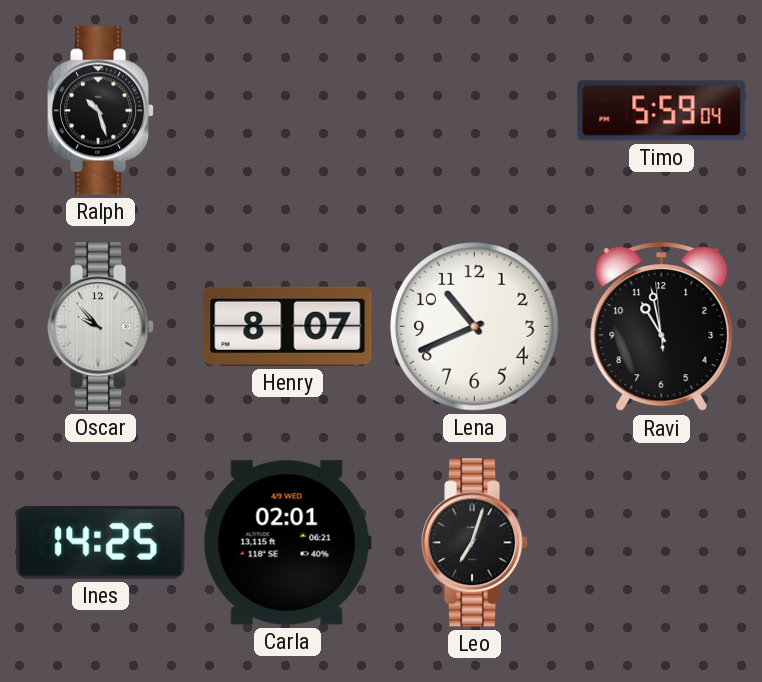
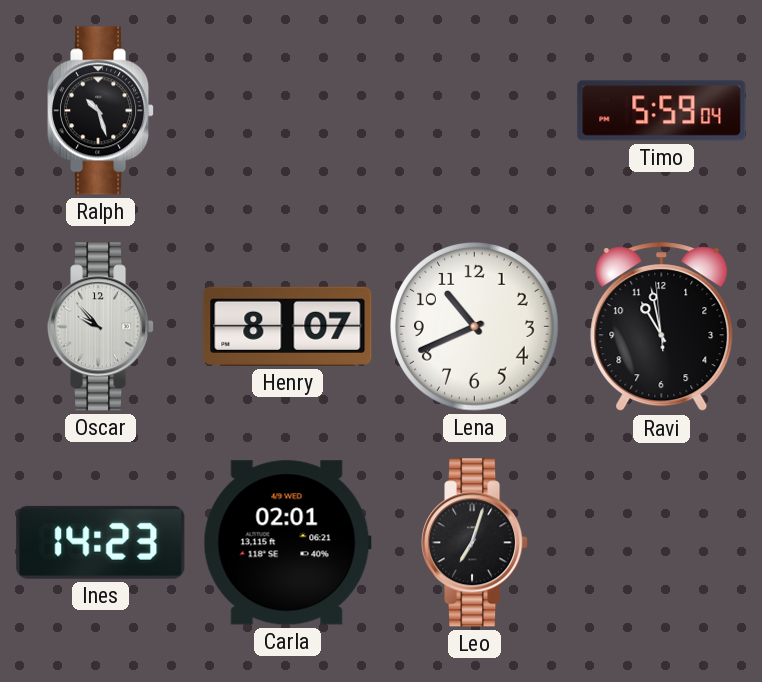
Ines: 14:25 -> 14:23 (101, 542)
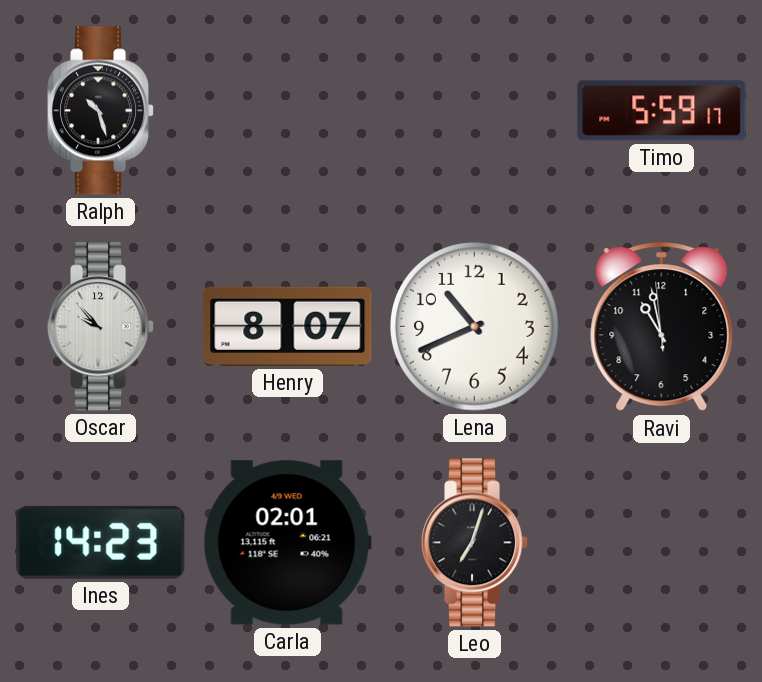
Timo: 5:59:04 -> 5:59:17 (662, 111)
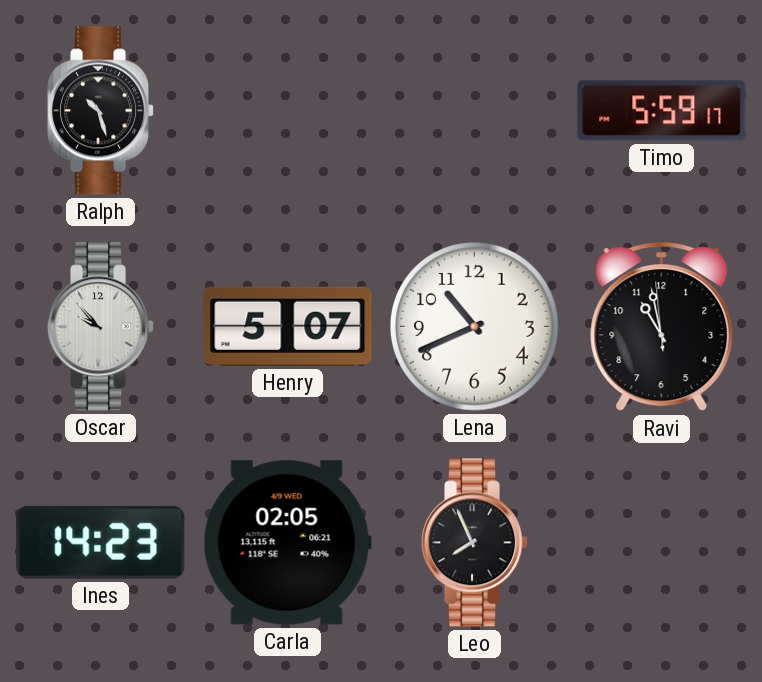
Henry: 8:07 -> 5:07 (288, 326)
Carla: 02:01 -> 02:05 (287, 543)
Leo: 7:03 -> 7:56 (476, 543)
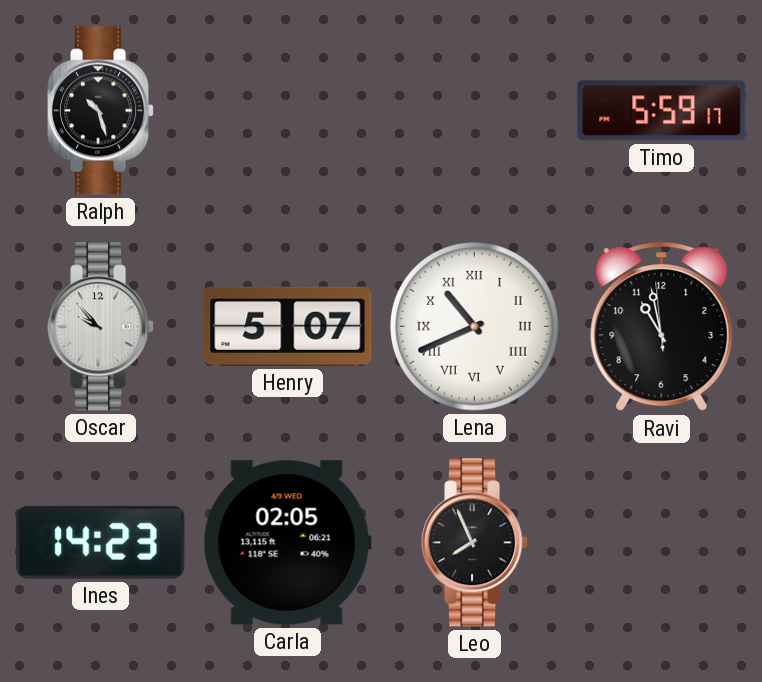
Lena numerals: Arabic -> Roman (475, 327)
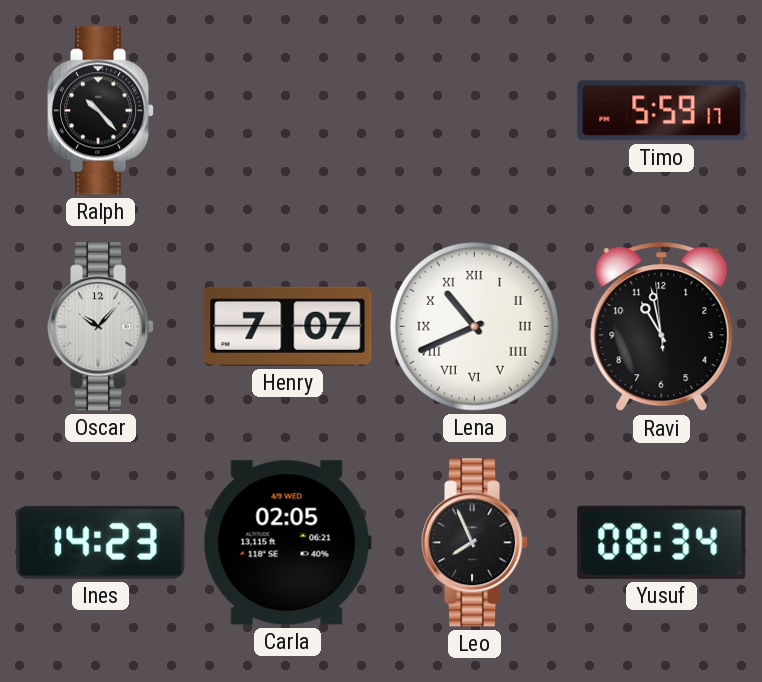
Ralph: 10:27 -> 10:23 (102, 111)
Oscar: 9:53 -> 10:07 (102, 327)
Henry: 5:07 -> 7:07 (288, 326)
Yusuf: none -> 08:34 (662, 542)
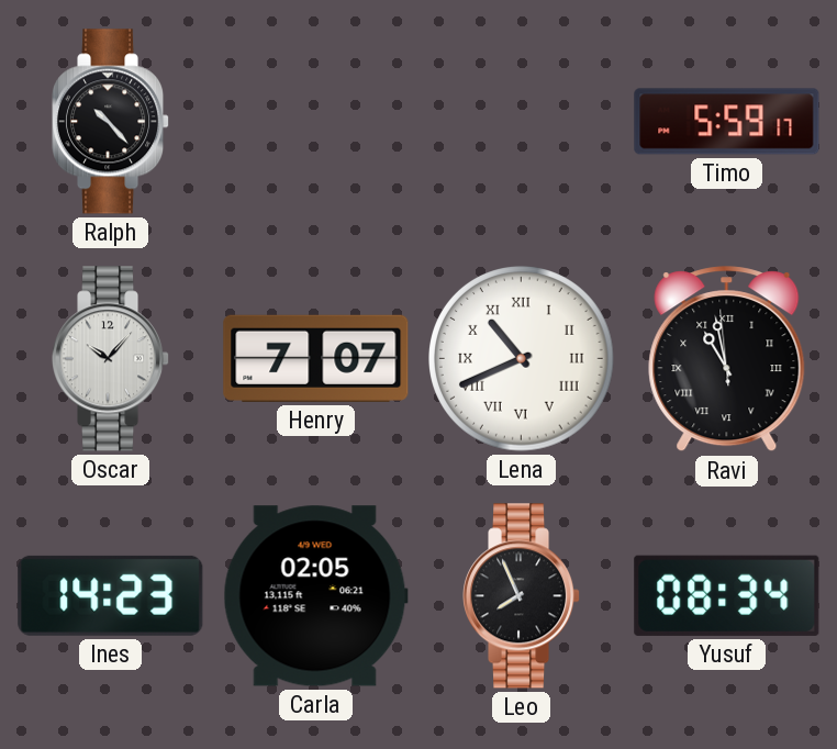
Ravi numerals: Arabic -> Roman (727, 359)
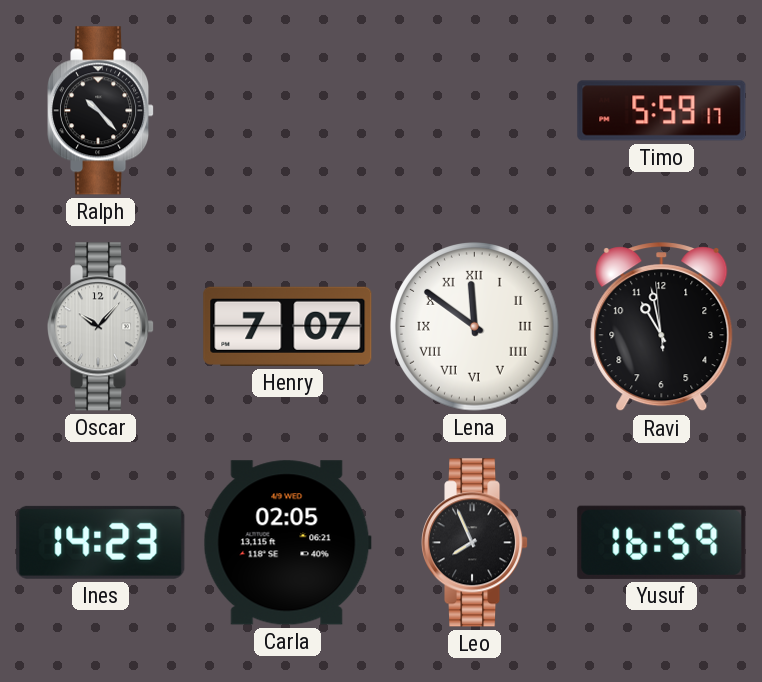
Lena: 10:41 -> 11:51 (475, 327)
Ravi numerals: Roman -> Arabic (662, 327)
Yusuf: 08:34 -> 16:59 (662, 542)
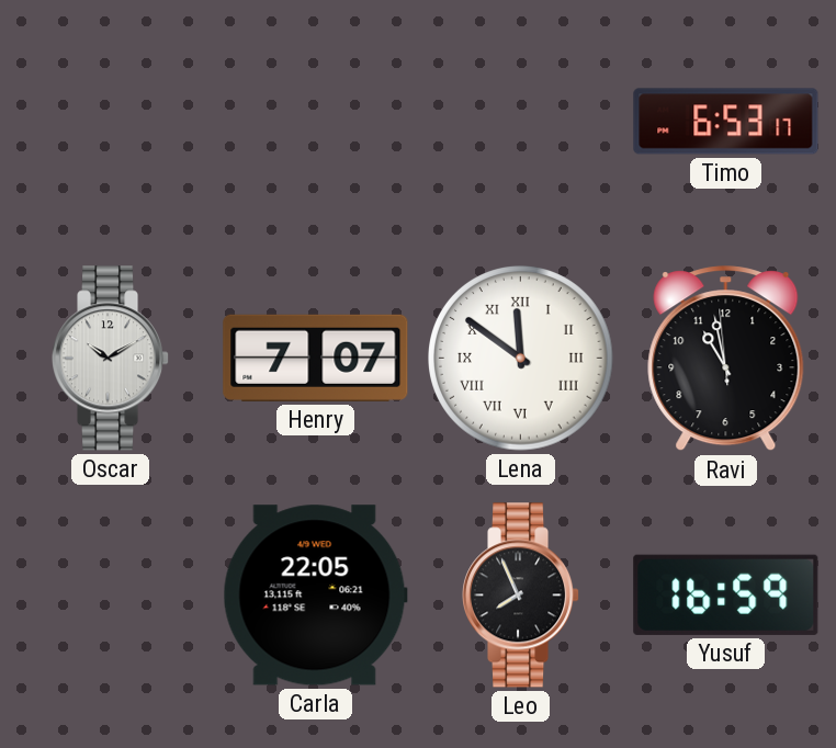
Ralph: 10:23 -> none (102, 111)
Timo: 5:59 -> 6:53 (726, 122)
Oscar: 10:07 -> 10:10 (112, 359)
Ines: 14:23 -> none (101, 542)
Carla: 02:05 -> 22:05 (315, 596)
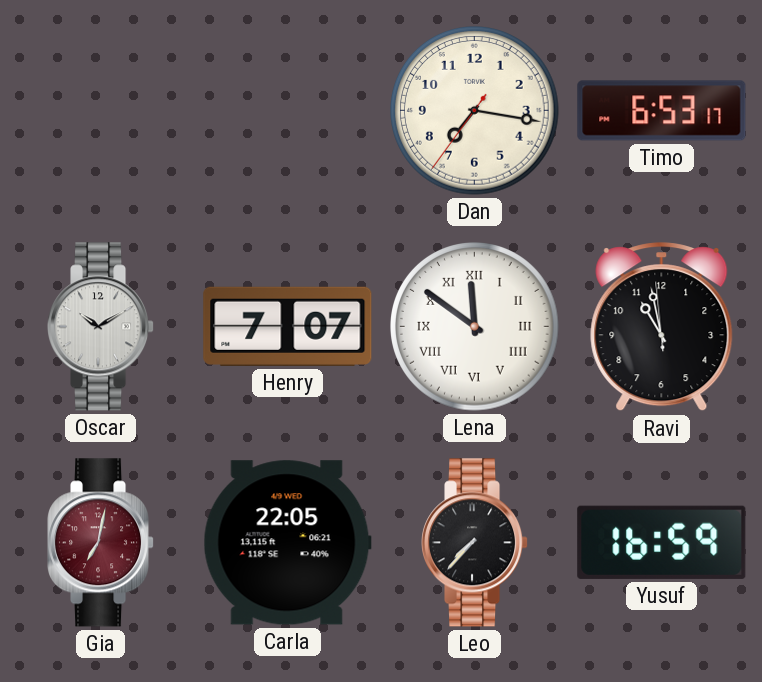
Dan: none -> 7:16 (475, 111)
Gia: none -> 7:02 (102, 543)
Leo: 7:56 -> 7:37 (476, 543)
